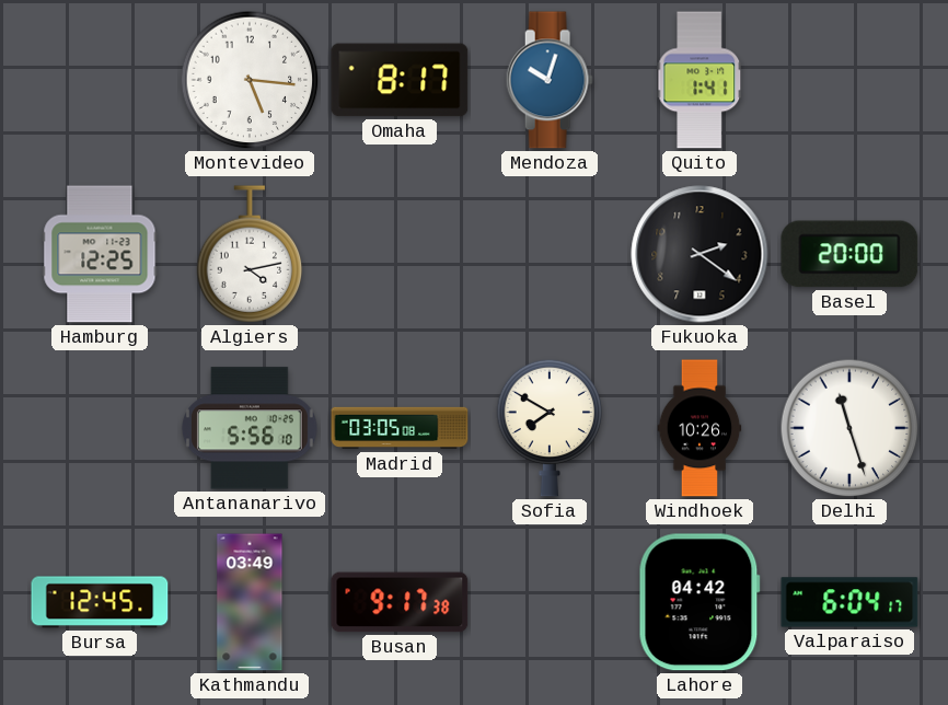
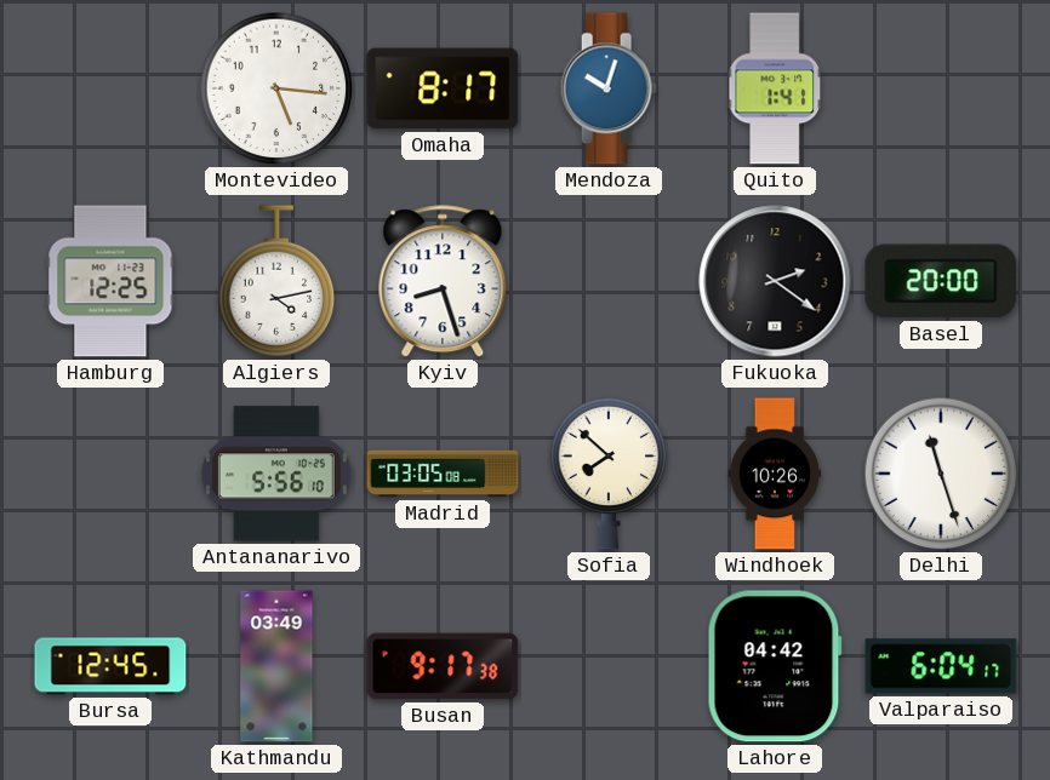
Kyiv: none -> 8:27 (443, 282)
Sofia: 7:50 -> 7:52 (609, 474)
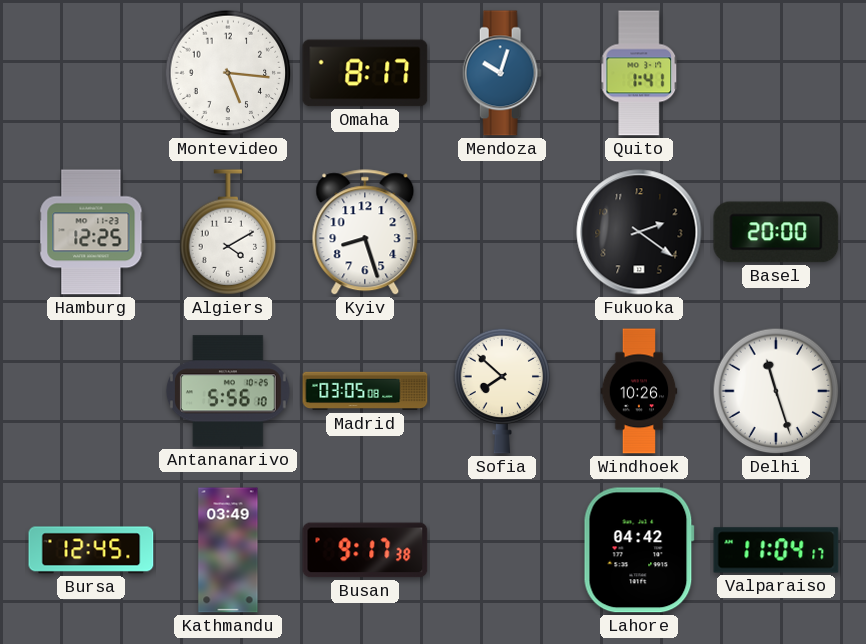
Algiers: 4:13 -> 4:10 (228, 232)
Valparaiso: 6:04 -> 11:04 (776, 550)
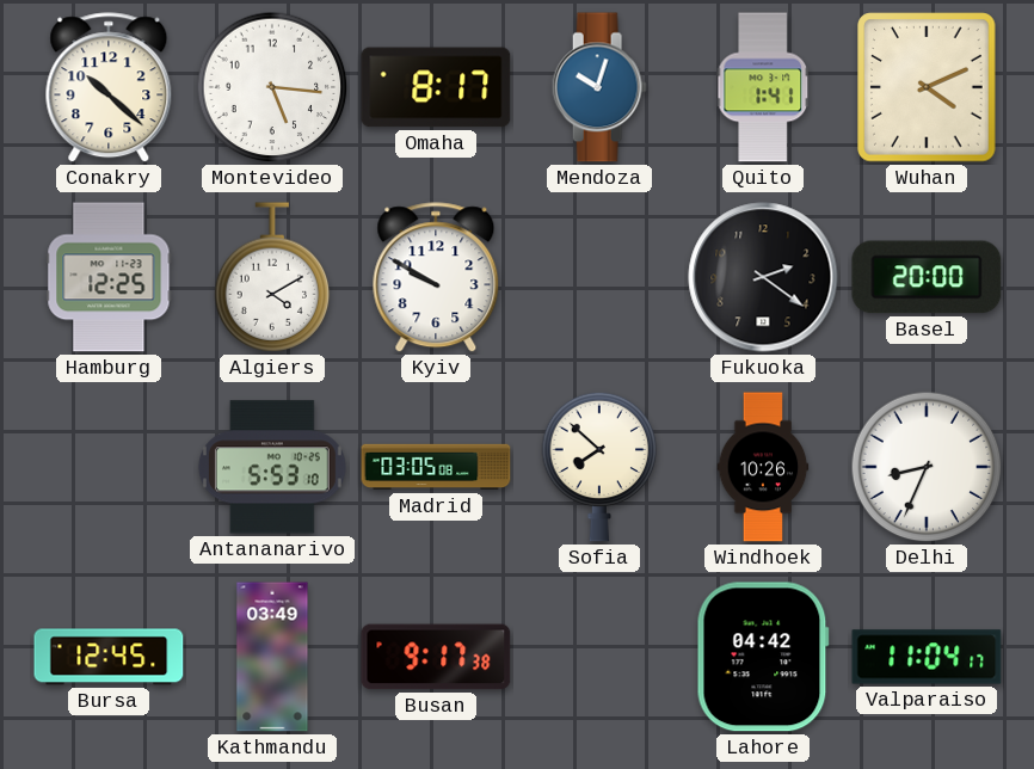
Conakry: none -> 10:22 (109, 88)
Wuhan: none -> 4:11 (927, 87)
Kyiv: 8:27 -> 9:50 (436, 278)
Antananarivo: 5:56 -> 5:53 (272, 467)
Delhi: 11:27 -> 8:34 (927, 467)
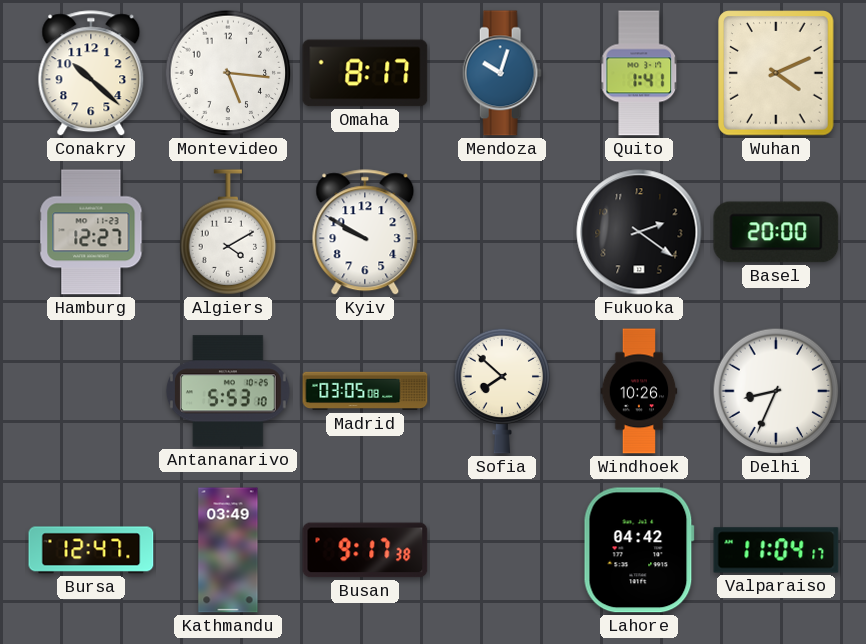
Hamburg: 12:25 -> 12:27 (91, 232)
Bursa: 12:45 -> 12:47 (91, 550)
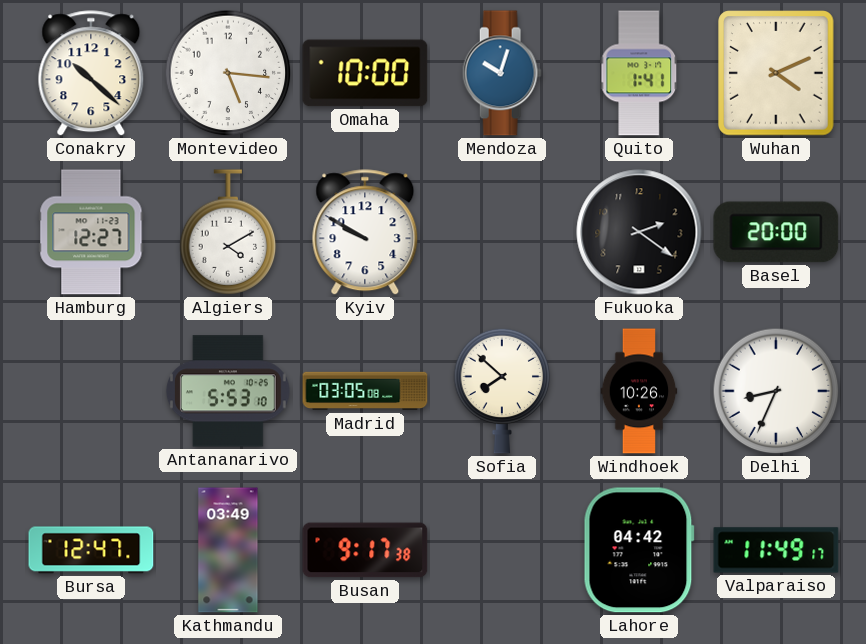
Omaha: 8:17 -> 10:00 (365, 73)
Valparaiso: 11:04 -> 11:49 (776, 550)
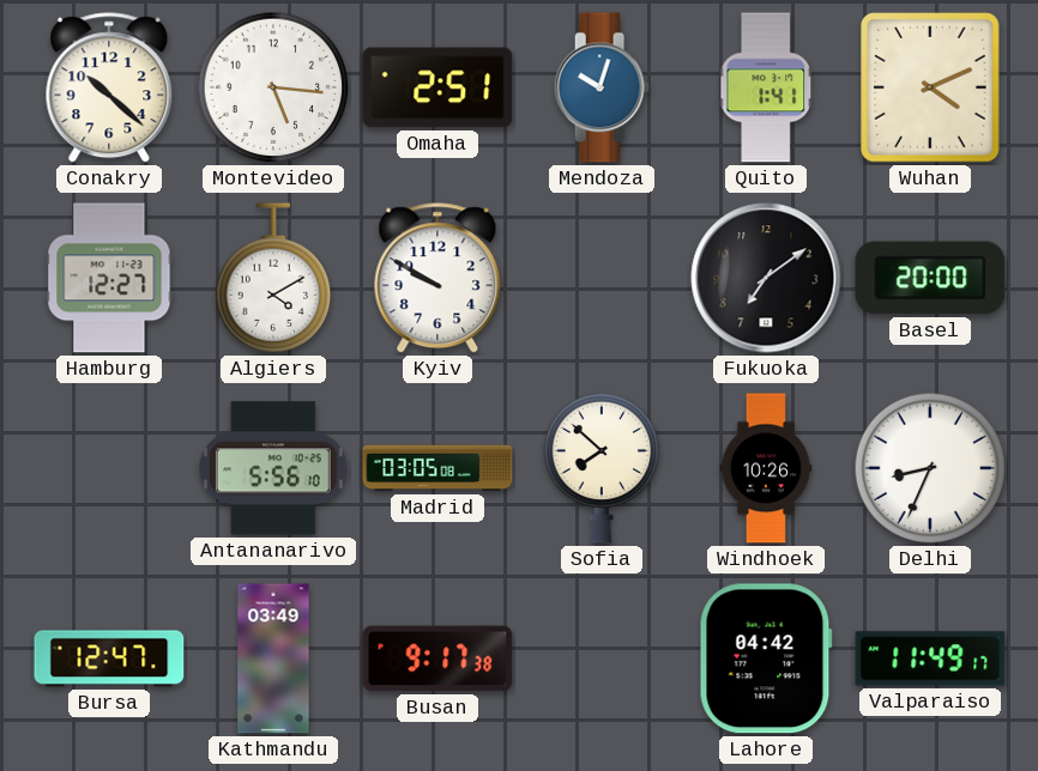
Omaha: 10:00 -> 2:51 (437, 87)
Fukuoka: 2:21 -> 7:09 (766, 278)
Antananarivo: 5:53 -> 5:56 (273, 468)
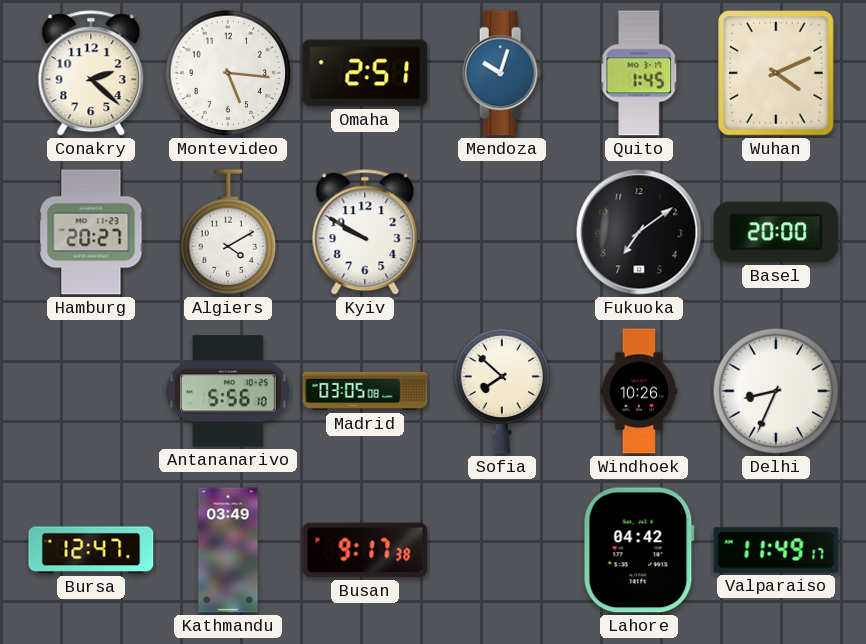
Conakry: 10:22 -> 2:22 (91, 74)
Quito: 1:41 -> 1:45 (639, 73)
Hamburg: 12:27 -> 20:27 (91, 232)
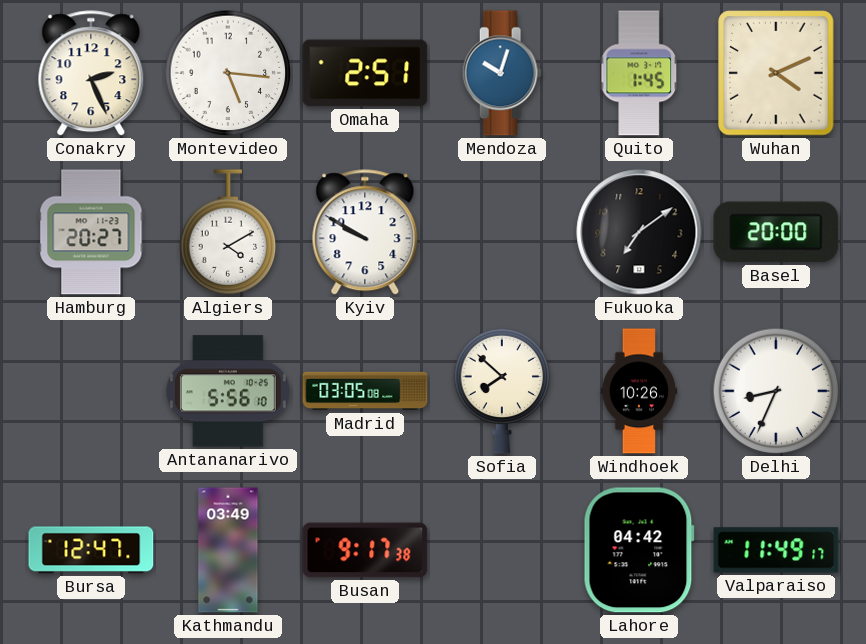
Conakry: 2:22 -> 2:26 (91, 74)
